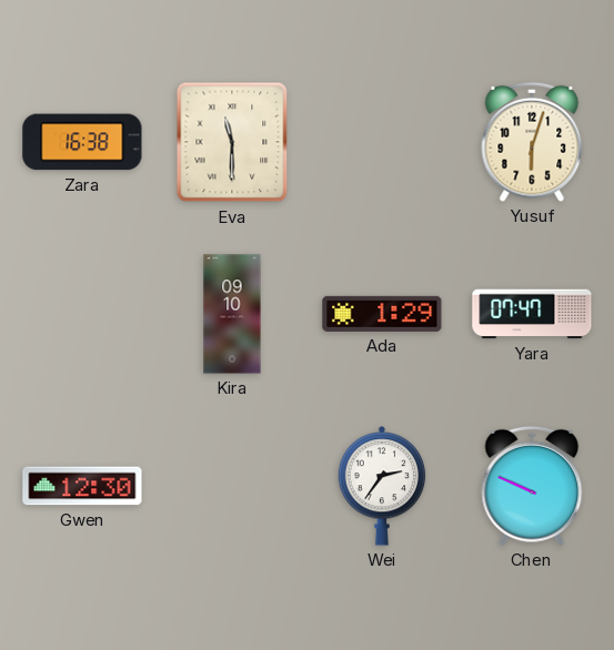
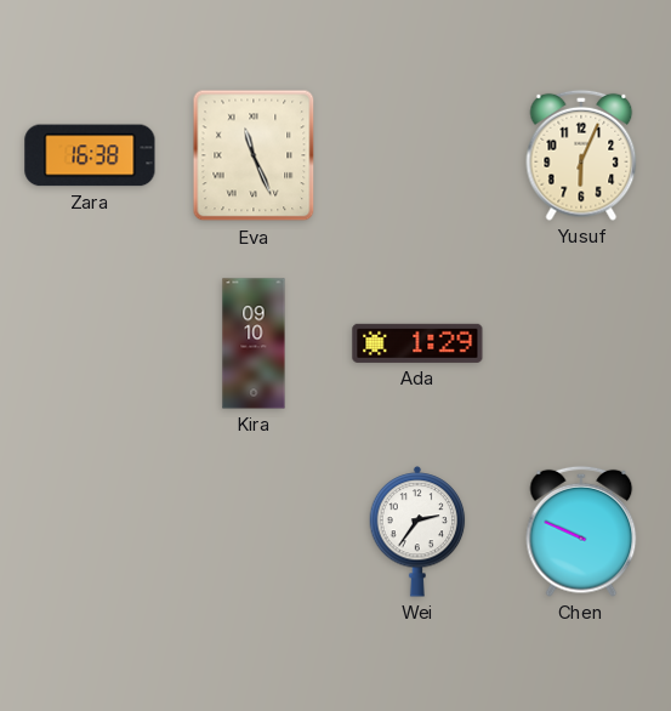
Eva: 11:30 -> 11:26 (254, 155)
Yusuf: 6:03 -> 6:04 (581, 155)
Yara: 07:47 -> none (532, 314)
Gwen: 12:30 -> none (82, 486)
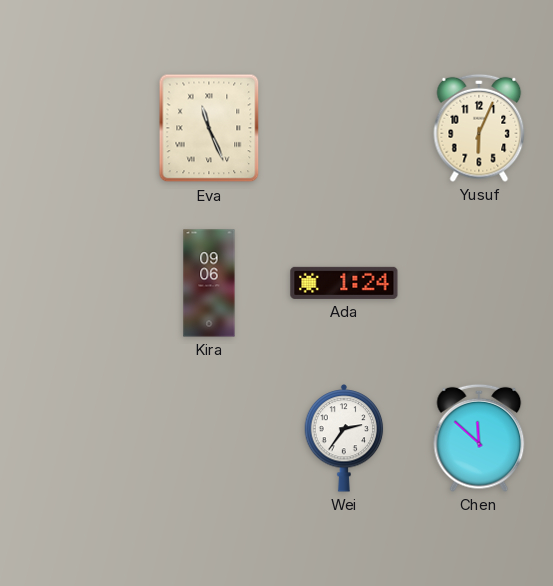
Zara: 16:38 -> none (90, 155)
Kira: 09:10 -> 09:06 (209, 283)
Ada: 1:29 -> 1:24 (344, 283)
Chen: 9:49 -> 11:52 (479, 438)
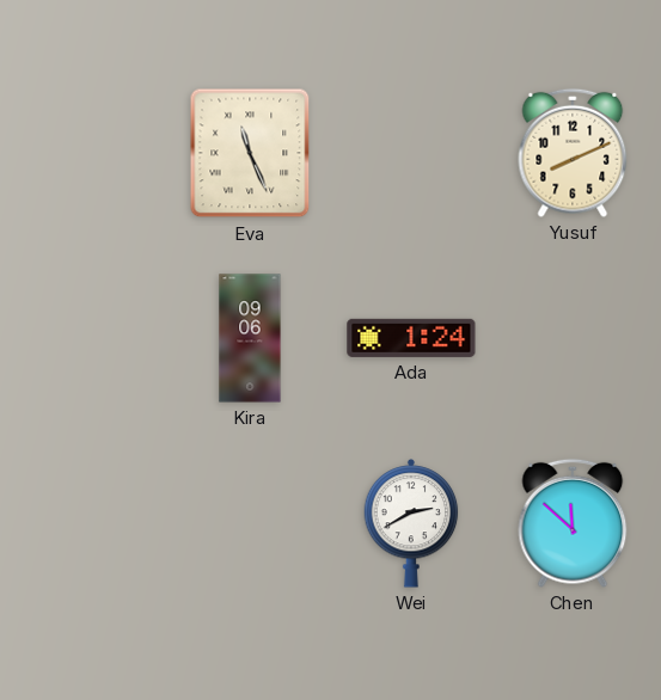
Yusuf: 6:04 -> 8:11 (573, 153)
Wei: 2:36 -> 2:40 (411, 523)
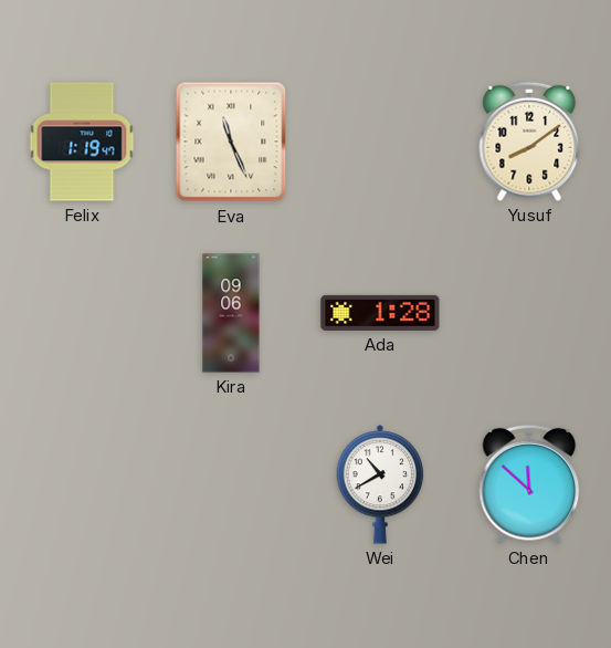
Felix: none -> 1:19 (82, 142)
Yusuf: 8:11 -> 8:09 (529, 142)
Ada: 1:24 -> 1:28 (380, 313)
Wei: 2:40 -> 10:40 (380, 484)
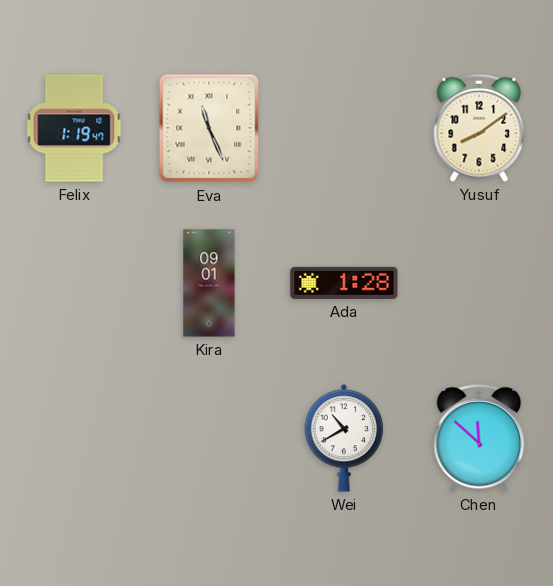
Kira: 09:06 -> 09:01 (209, 283)
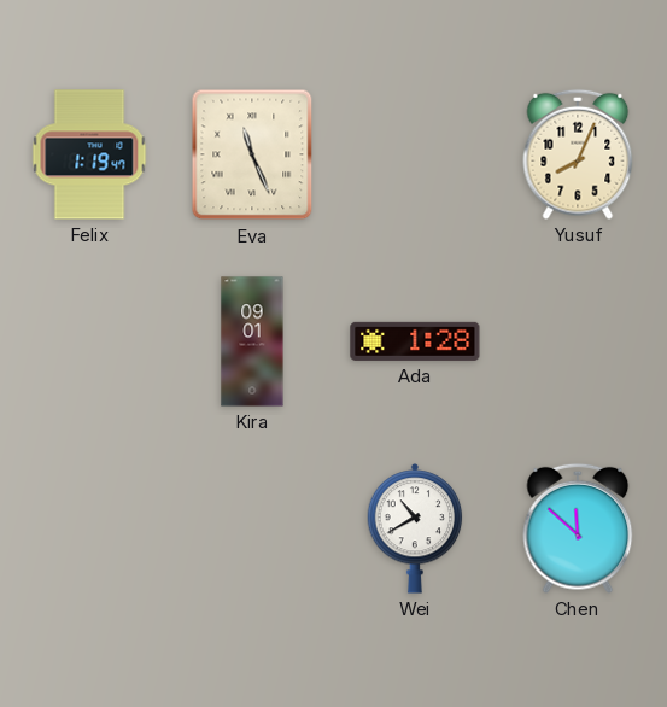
Yusuf: 8:09 -> 8:04 (578, 154)
